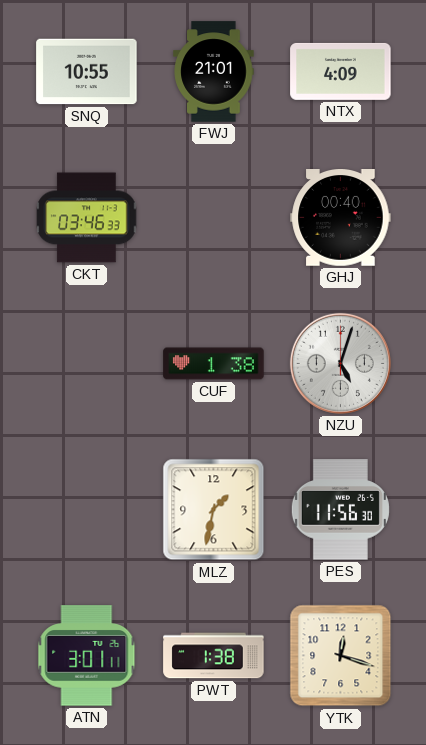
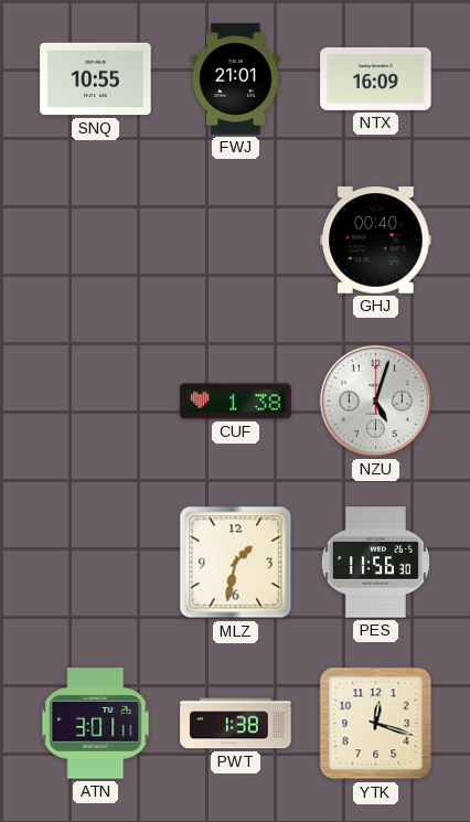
NTX: 4:09 -> 16:09 (376, 78)
CKT: 03:46 -> none (87, 218)
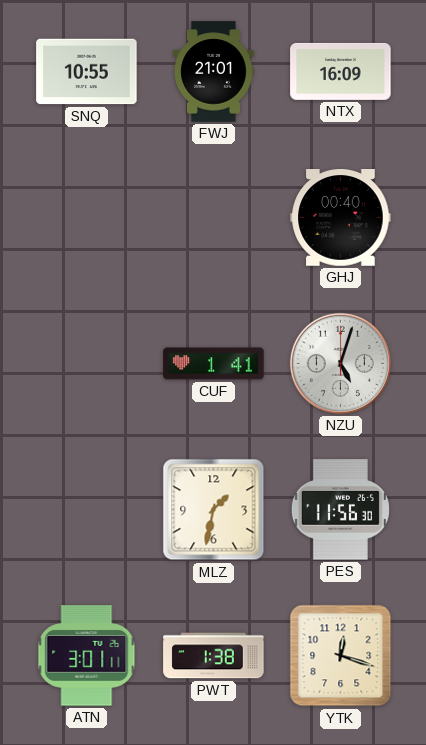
CUF: 1:38 -> 1:41 (214, 364)
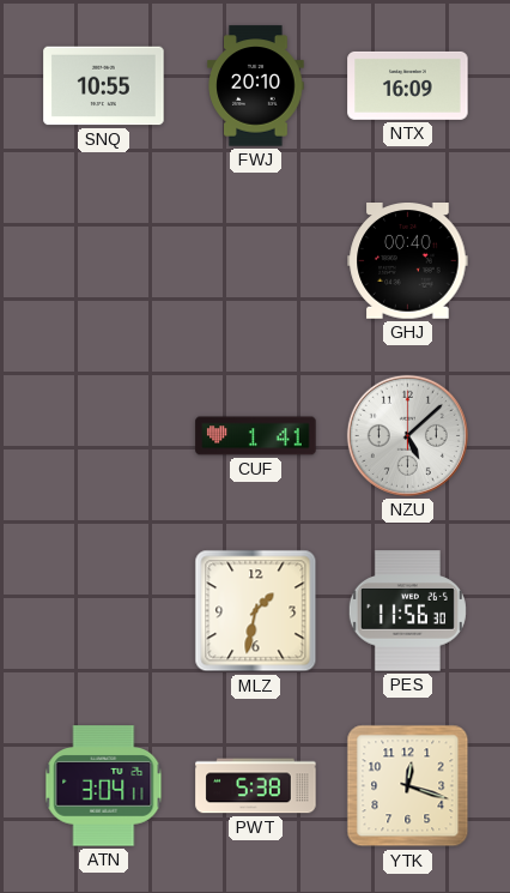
FWJ: 21:01 -> 20:10 (256, 86)
NZU: 5:03 -> 5:08 (407, 435)
ATN: 3:01 -> 3:04 (104, 786)
PWT: 1:38 -> 5:38 (256, 786)
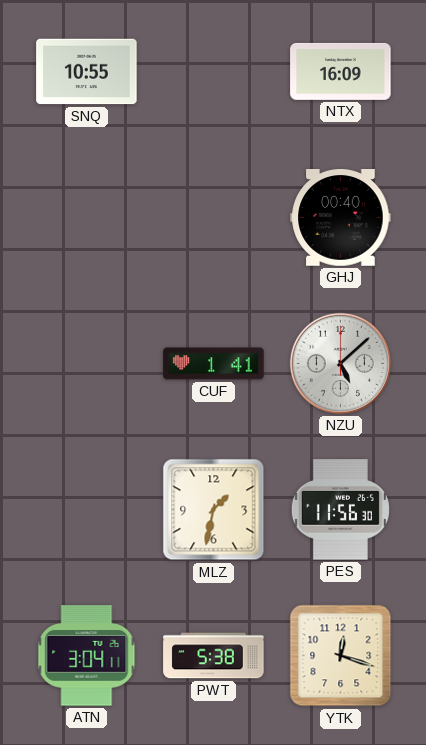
FWJ: 20:10 -> none (256, 86)
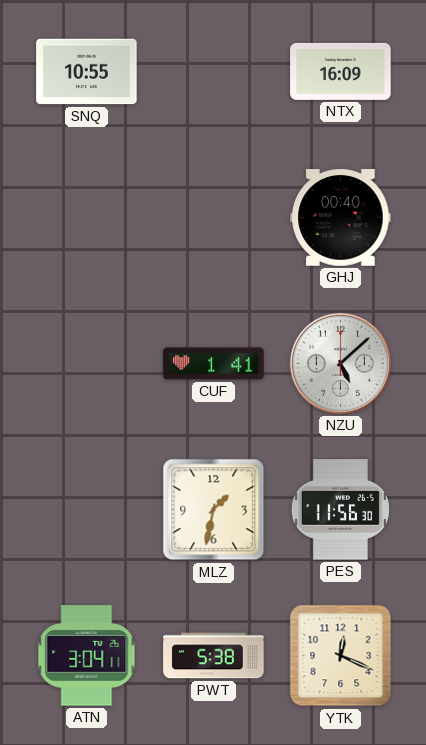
YTK: 12:18 -> 12:19 (341, 656)
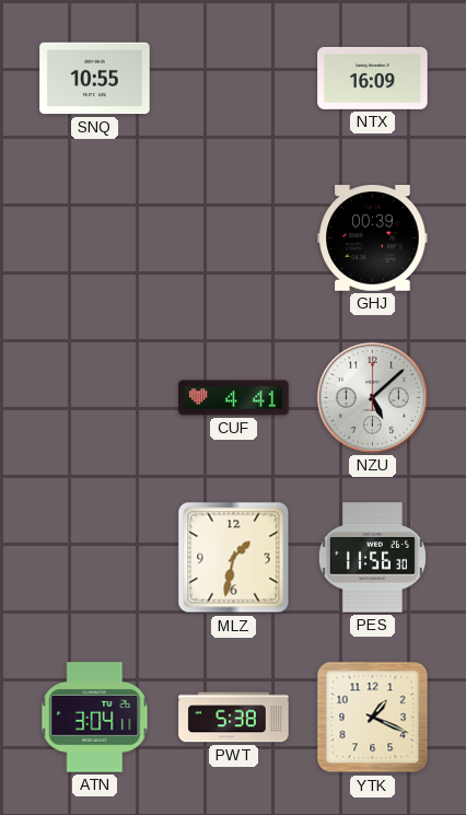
GHJ: 00:40 -> 00:39 (373, 238)
CUF: 1:41 -> 4:41 (234, 398)
YTK: 12:19 -> 1:19 (373, 718)
